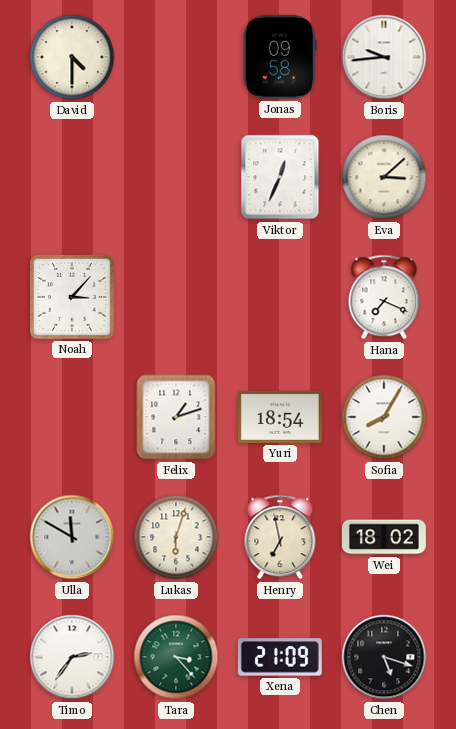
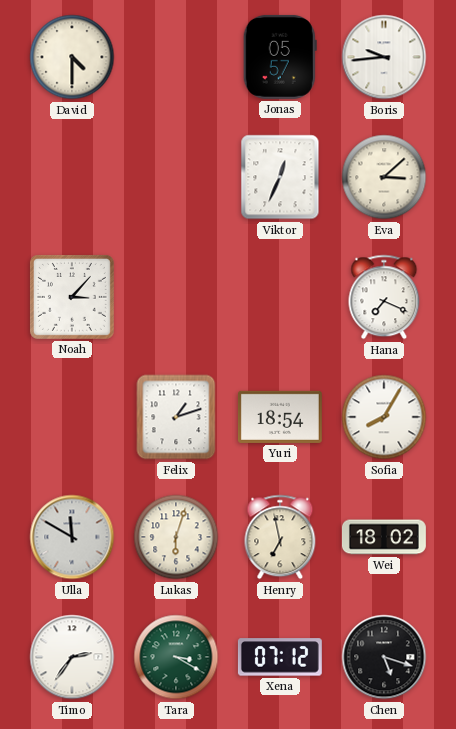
Jonas: 09:58 -> 05:57 (280, 57)
Tara: 3:23 -> 3:20 (176, 657)
Xena: 21:09 -> 07:12 (280, 657)
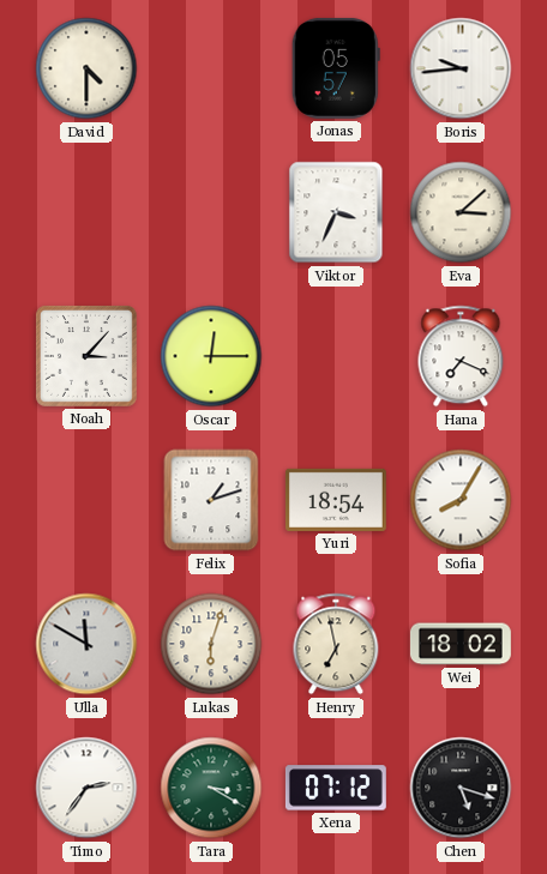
Viktor: 12:34 -> 3:34 (336, 212)
Oscar: none -> 12:15 (211, 356)
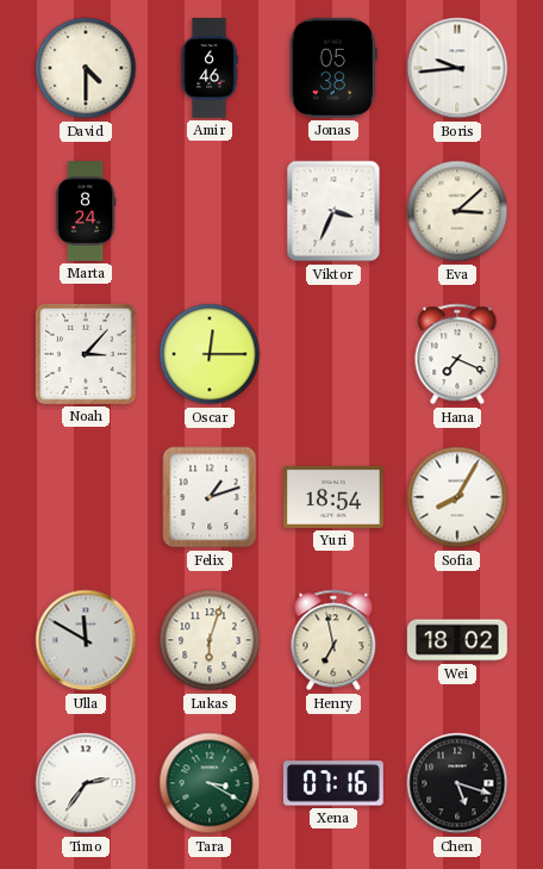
Amir: none -> 6:46 (210, 69)
Jonas: 05:57 -> 05:38 (333, 68)
Marta: none -> 8:24 (86, 212)
Xena: 07:12 -> 07:16 (333, 783)
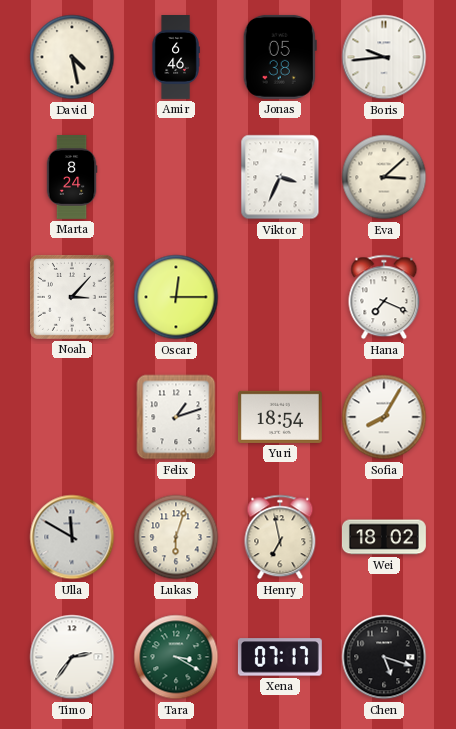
David: 4:30 -> 4:28 (72, 57)
Xena: 07:16 -> 07:17 (280, 657)
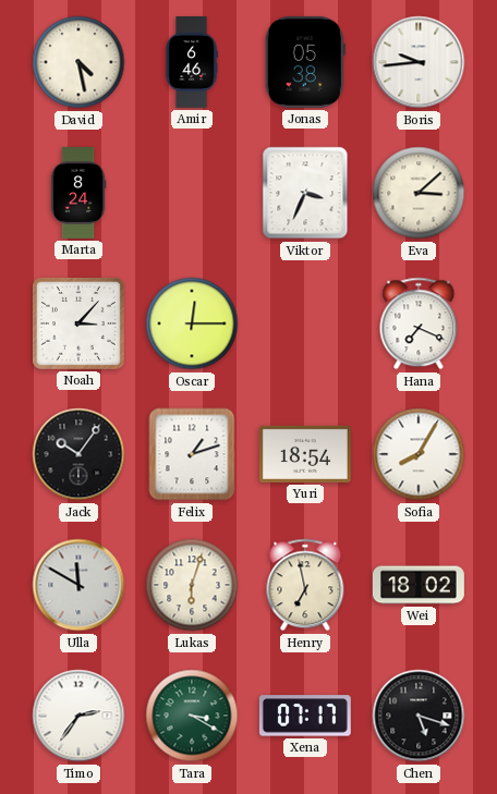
Jack: none -> 10:06 (78, 454)
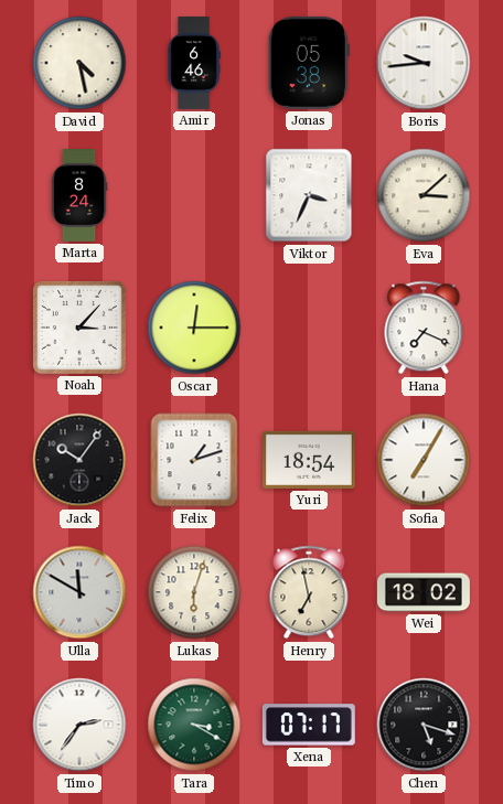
Sofia: 8:05 -> 7:05 (424, 460)
